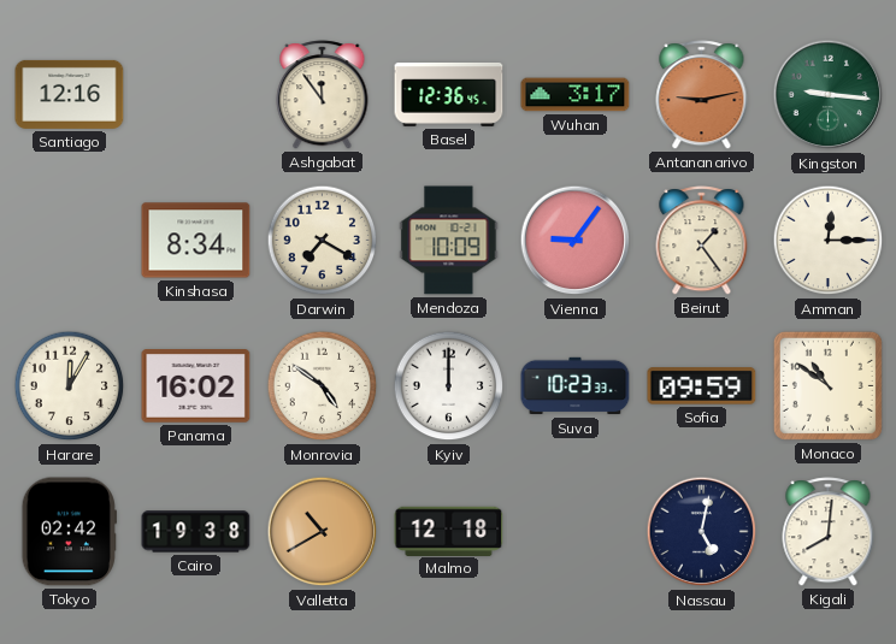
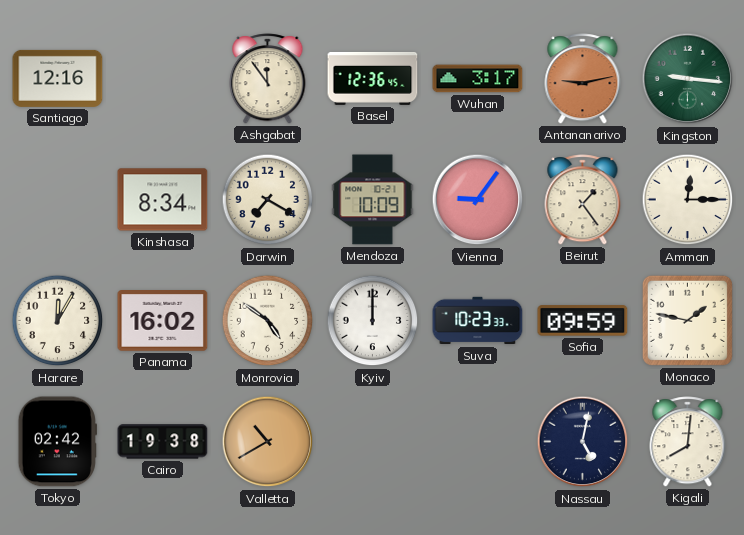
Monaco: 10:51 -> 1:47 (687, 320)
Malmo: 12:18 -> none (449, 531)
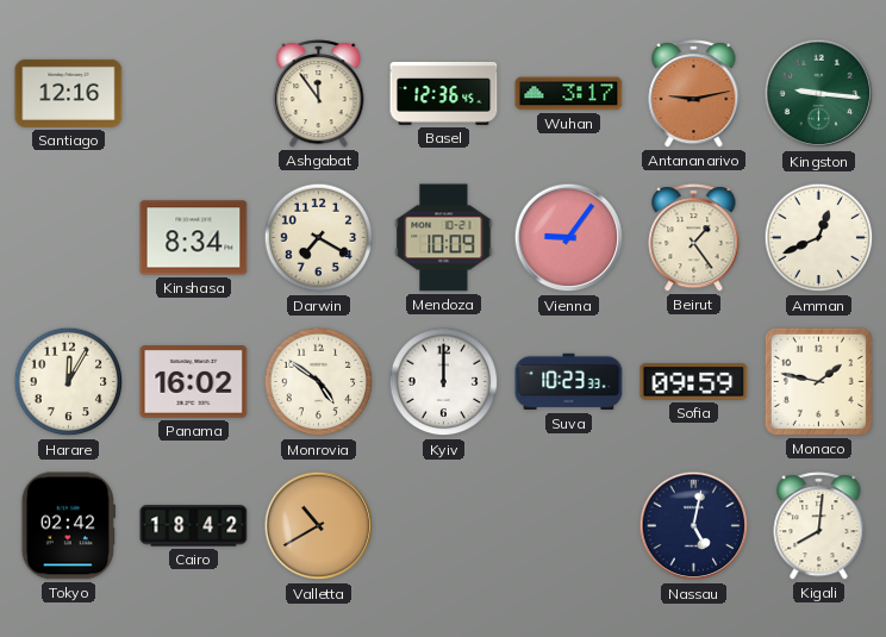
Amman: 12:15 -> 12:41 (819, 238)
Cairo: 19:38 -> 18:42 (194, 526)
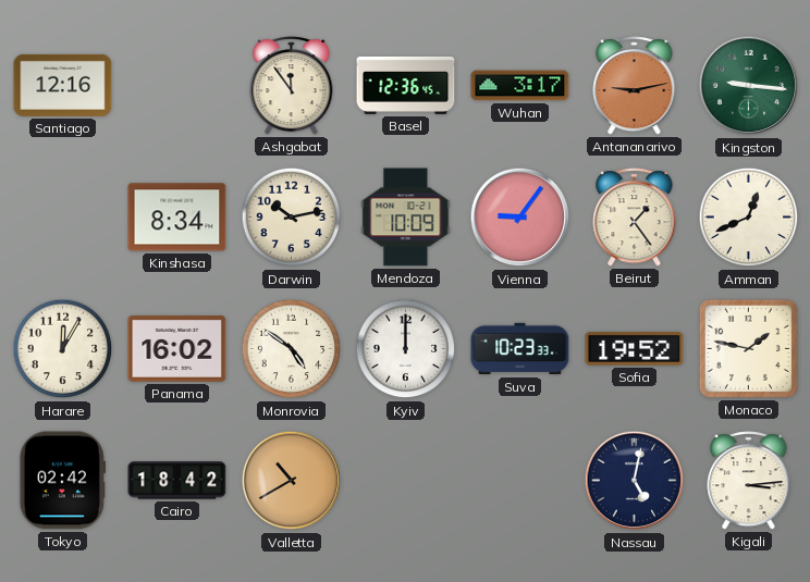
Darwin: 7:20 -> 10:13 (292, 218)
Sofia: 09:59 -> 19:52 (635, 349)
Kigali: 8:01 -> 3:14 (749, 481)
